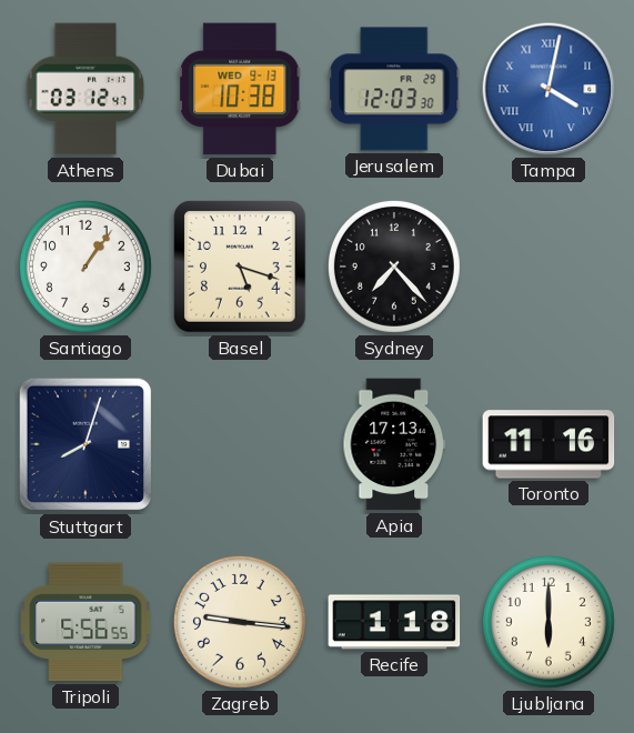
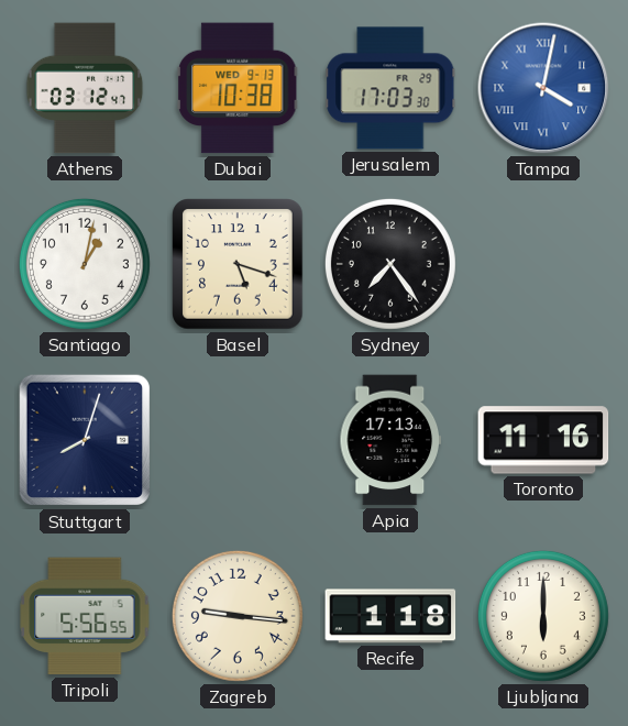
Jerusalem: 12:03 -> 17:03 (390, 88)
Santiago: 1:06 -> 1:02 (85, 264)
Sydney: 7:23 -> 7:24 (390, 264)
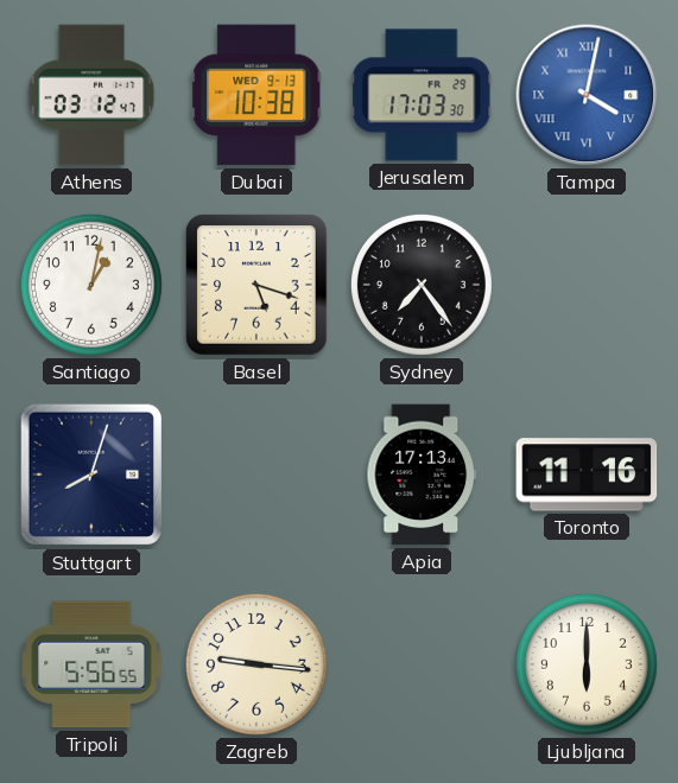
Recife: 1:18 -> none (390, 616)
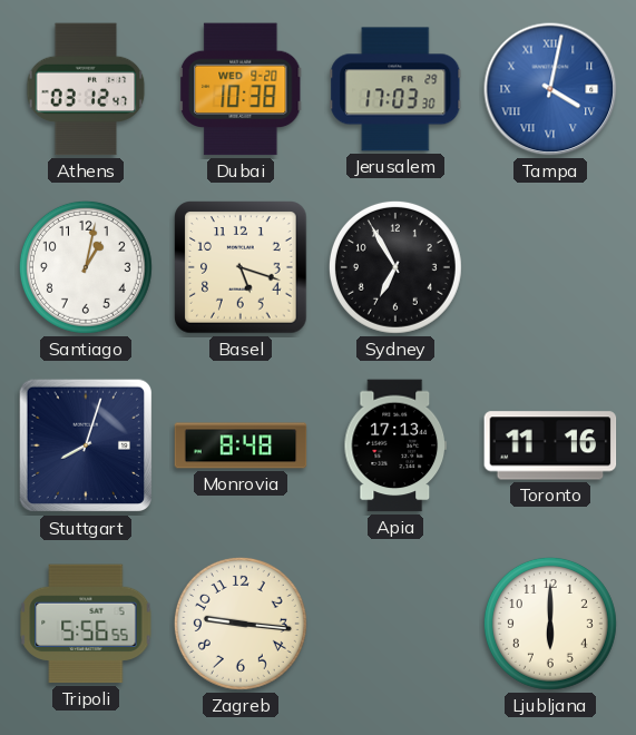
Dubai date: WED 9-13 -> WED 9-20 (241, 89)
Sydney: 7:24 -> 6:55 (395, 267)
Monrovia: none -> 8:48 (241, 445)
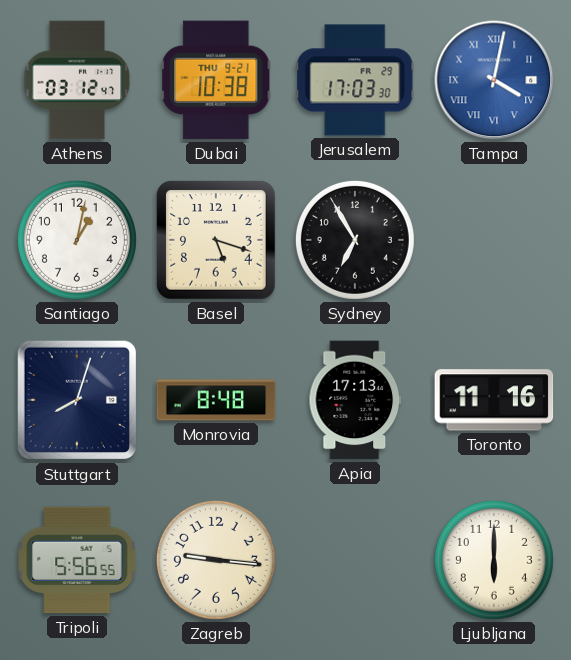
Dubai date: WED 9-20 -> THU 9-21 (216, 80)
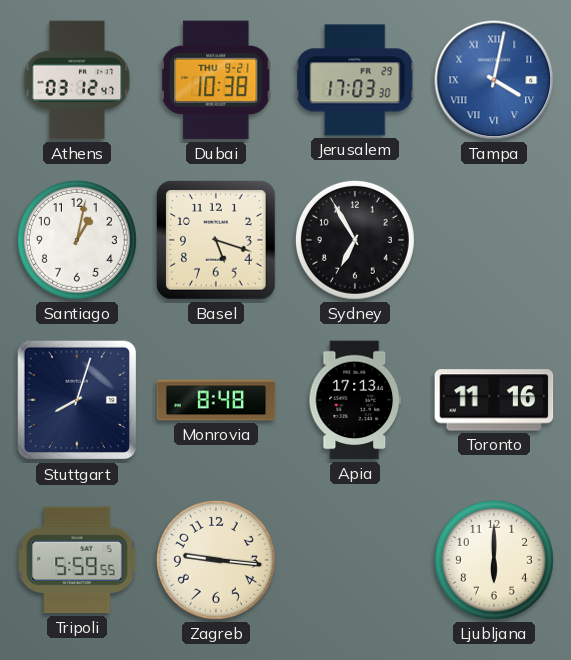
Tripoli: 5:56 -> 5:59 (77, 560)
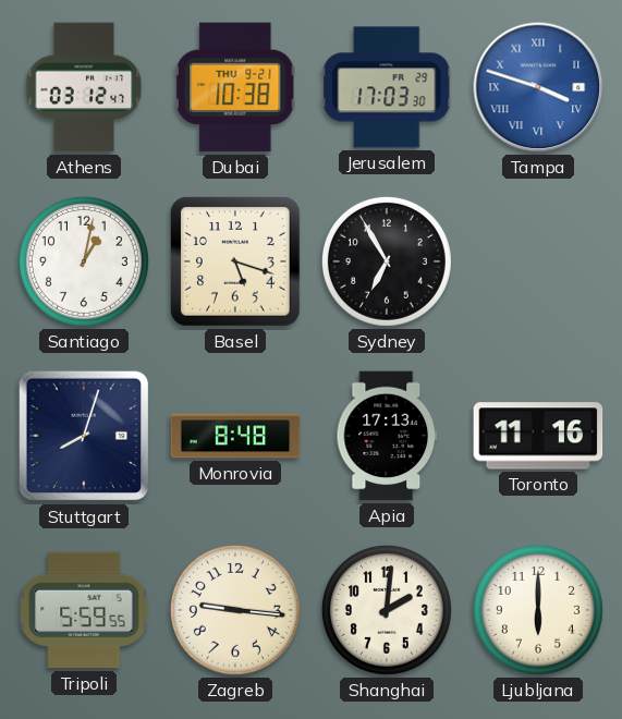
Tampa: 4:02 -> 3:48 (538, 87)
Shanghai: none -> 2:01 (387, 610)
